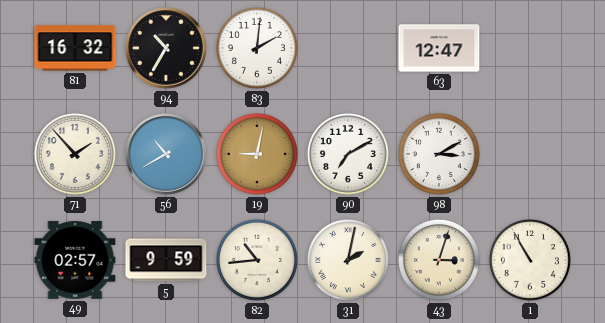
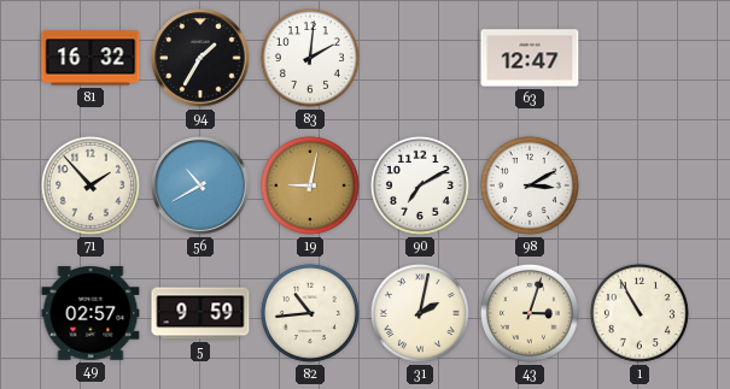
94: 10:35 -> 1:35 (200, 58)
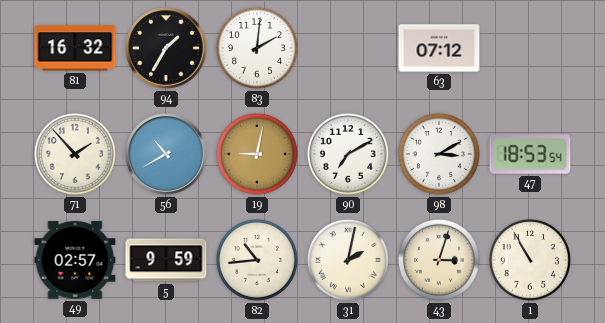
63: 12:47 -> 07:12 (439, 48)
47: none -> 18:53 (530, 154)
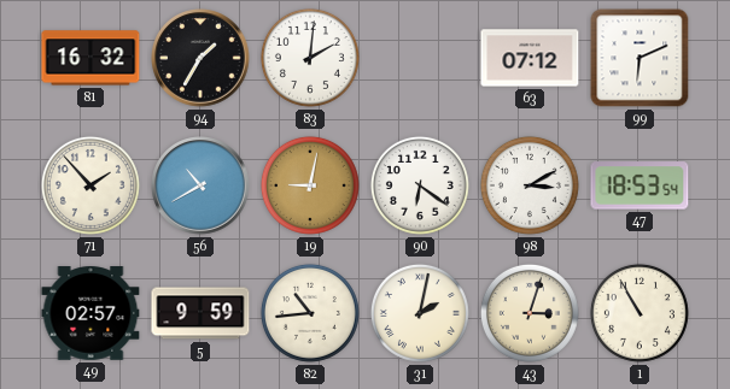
99: none -> 6:11 (640, 58)
90: 7:10 -> 6:21 (420, 185)
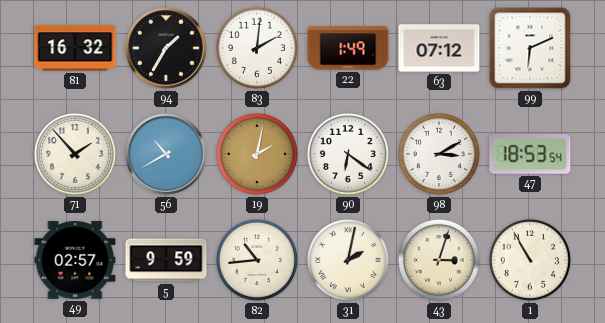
22: none -> 1:49 (348, 48)
19: 9:02 -> 2:02 (257, 154)
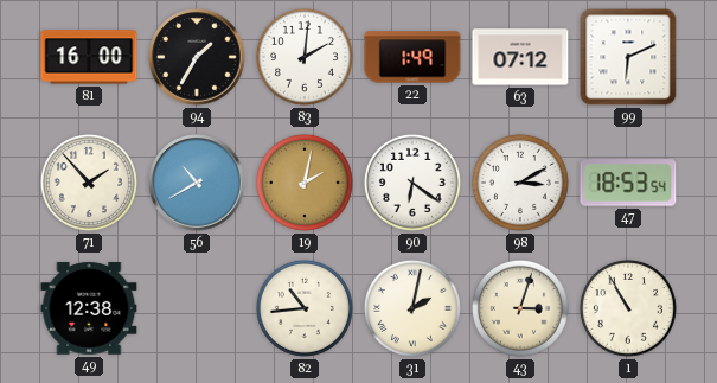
81: 16:32 -> 16:00 (89, 57)
49: 02:57 -> 12:38 (89, 308)
5: 9:59 -> none (166, 260)
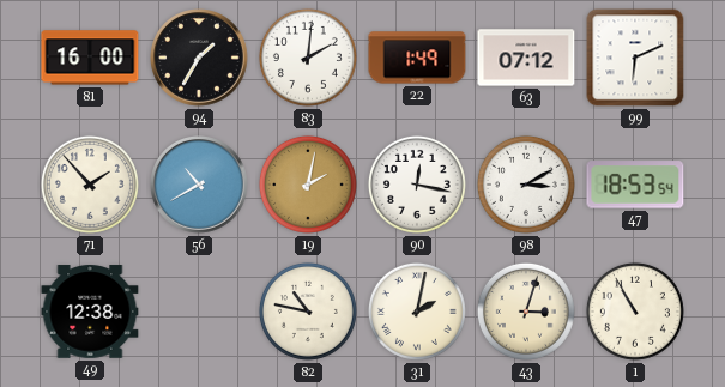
90: 6:21 -> 12:17 (417, 185)
82: 10:44 -> 10:47 (308, 312)
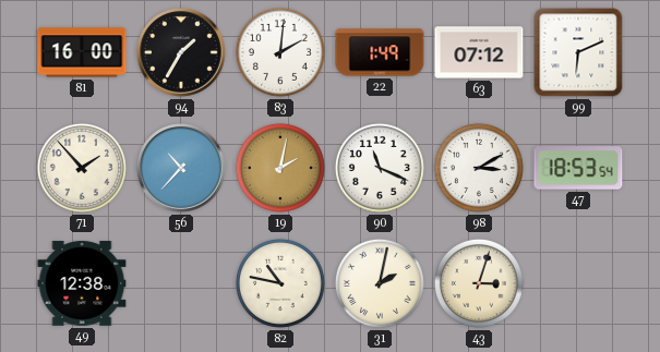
56: 10:40 -> 10:37 (181, 168)
90: 12:17 -> 11:19 (380, 168)
1: 10:55 -> none (635, 312)
